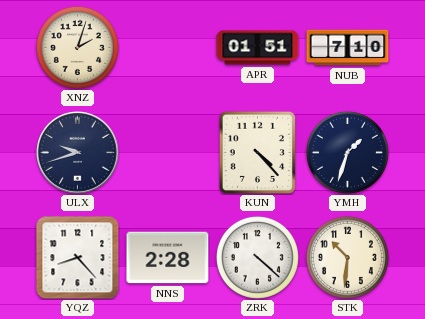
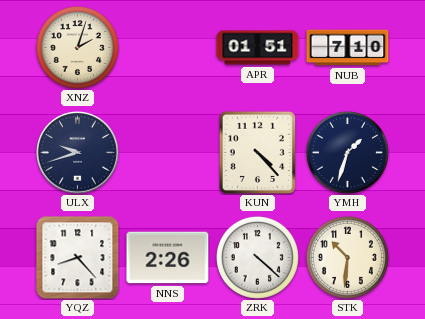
NNS: 2:28 -> 2:26 (168, 258)
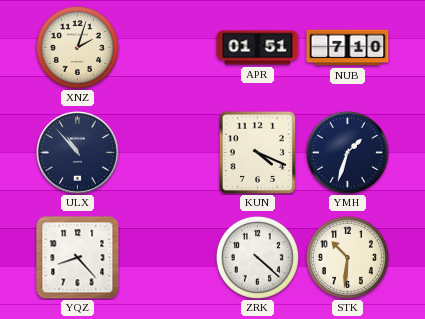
ULX: 9:42 -> 10:53 (78, 153)
KUN: 4:23 -> 4:19 (257, 152)
NNS: 2:26 -> none (168, 258)
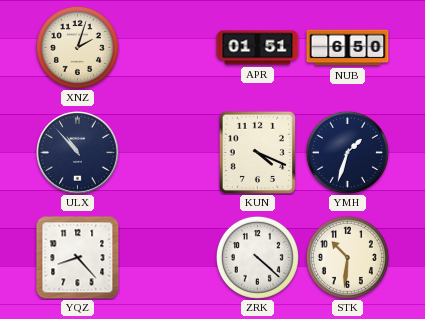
NUB: 7:10 -> 6:50 (348, 48)
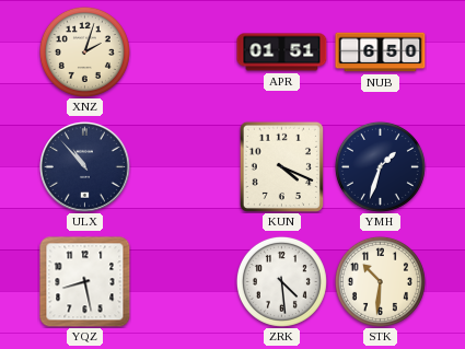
YQZ: 8:23 -> 8:28 (85, 282)
ZRK: 4:22 -> 4:29 (281, 281)
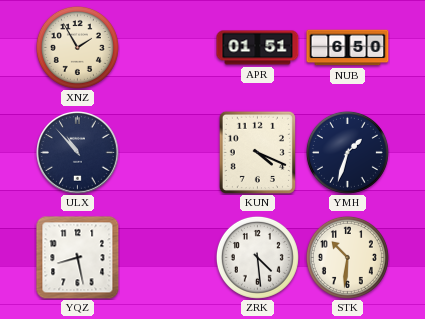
XNZ: 2:03 -> 1:55 (77, 47)
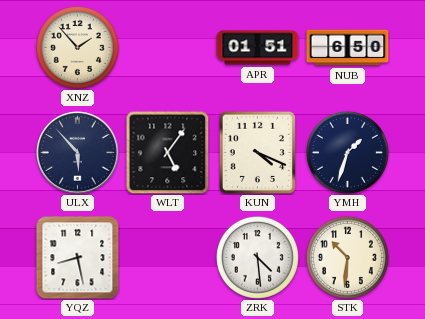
XNZ: 1:55 -> 1:53 (77, 47)
ULX: 10:53 -> 5:53 (78, 153)
WLT: none -> 5:06 (167, 152)
